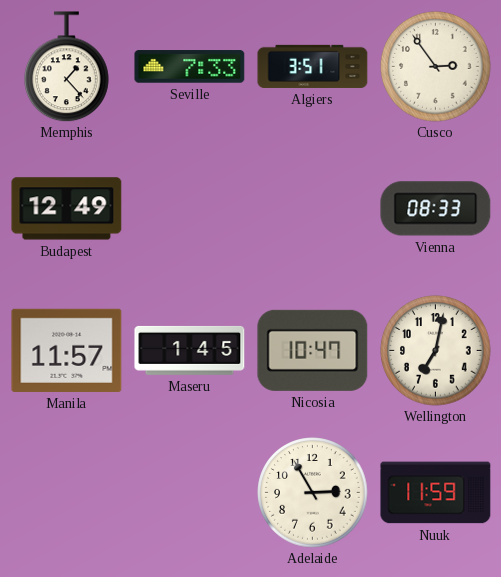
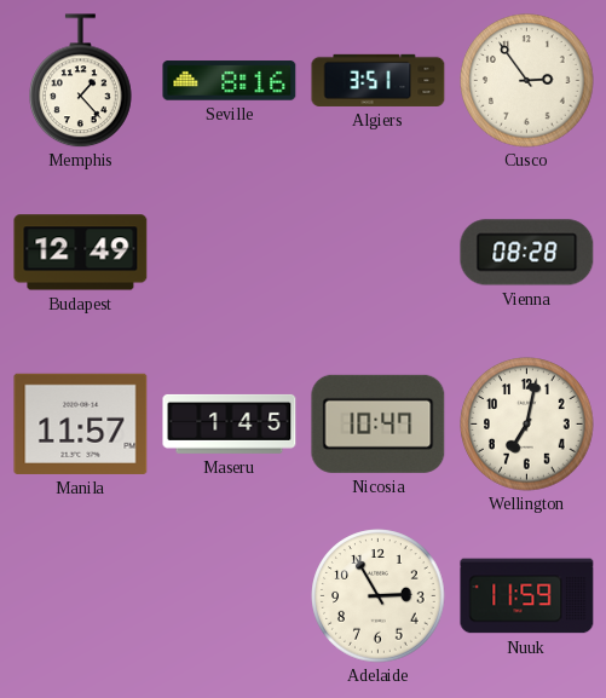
Seville: 7:33 -> 8:16 (230, 81)
Vienna: 08:33 -> 08:28 (527, 253)
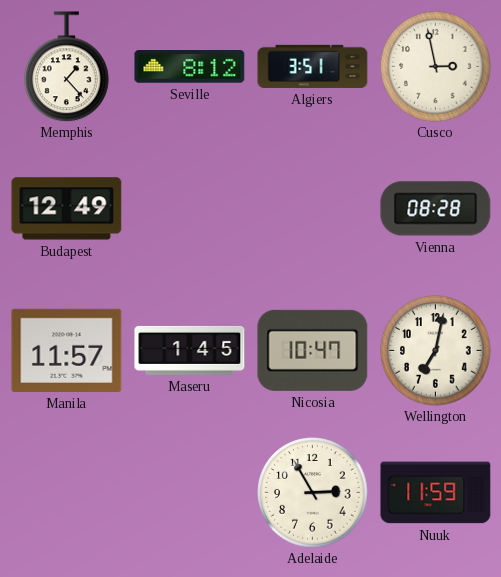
Seville: 8:16 -> 8:12 (190, 67)
Cusco: 2:54 -> 2:58 (436, 67)
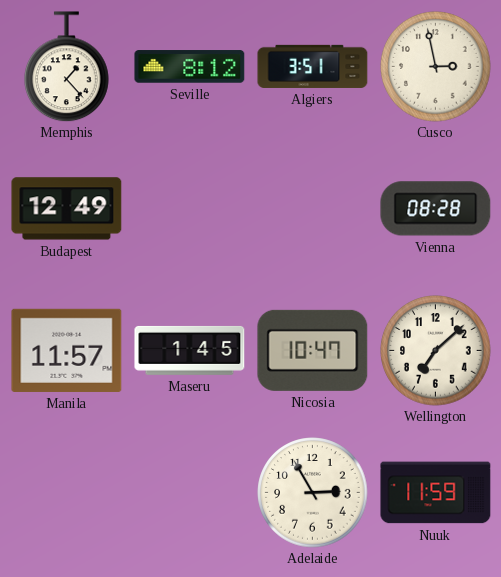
Wellington: 7:02 -> 7:08 (436, 351)
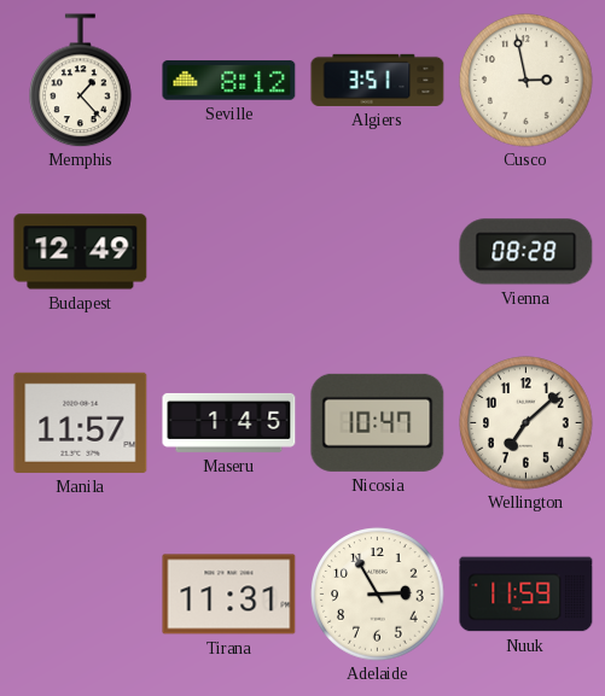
Tirana: none -> 11:31 (229, 595)
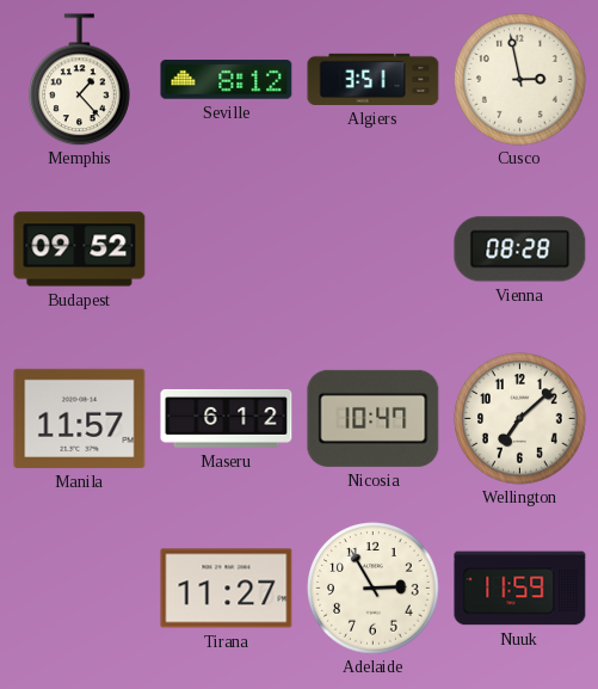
Budapest: 12:49 -> 09:52 (80, 250)
Maseru: 1:45 -> 6:12 (227, 418)
Tirana: 11:31 -> 11:27 (227, 589)
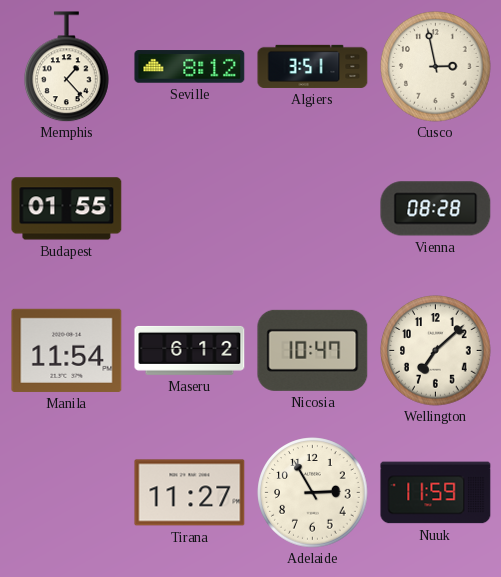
Budapest: 09:52 -> 01:55 (67, 209)
Manila: 11:57 -> 11:54 (67, 350)
